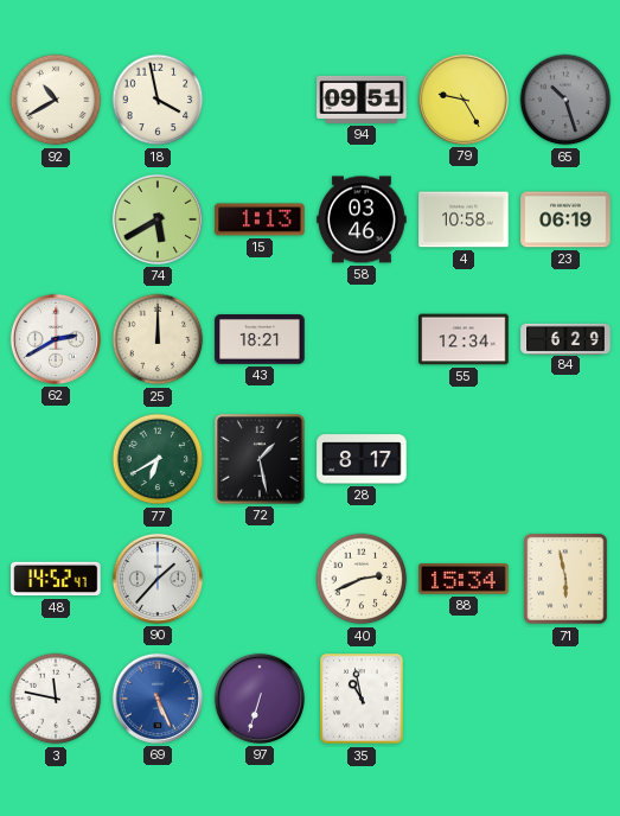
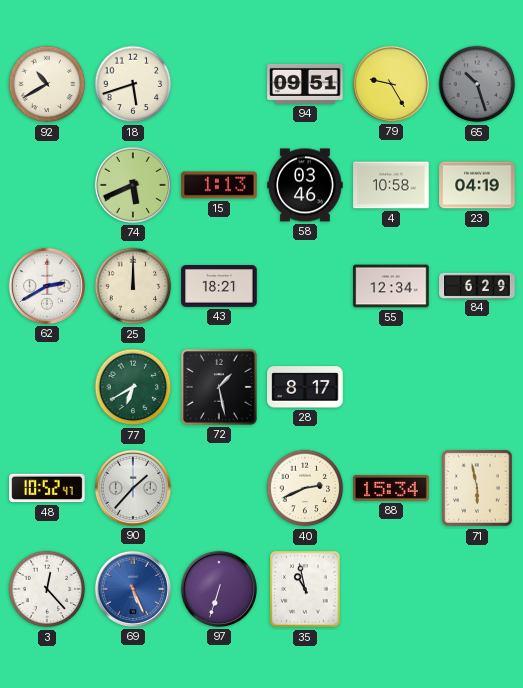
18: 3:58 -> 5:42 (133, 84)
74: 5:40 -> 5:41 (133, 185)
23: 06:19 -> 04:19 (477, 185)
48: 14:52 -> 10:52 (47, 488)
3: 11:47 -> 12:23 (47, 589)
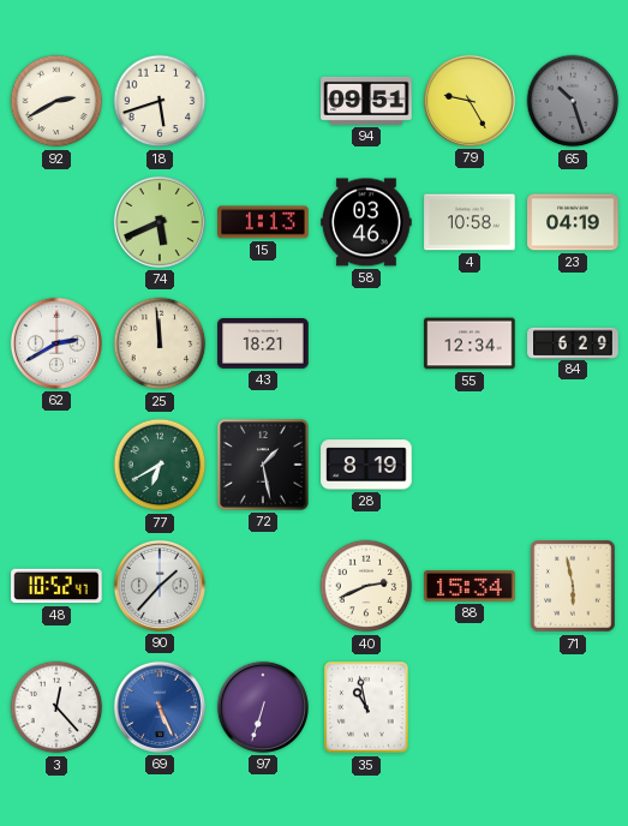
92: 10:40 -> 2:40 (56, 101)
25: 12:00 -> 11:59 (160, 343)
28: 8:17 -> 8:19 (366, 465)
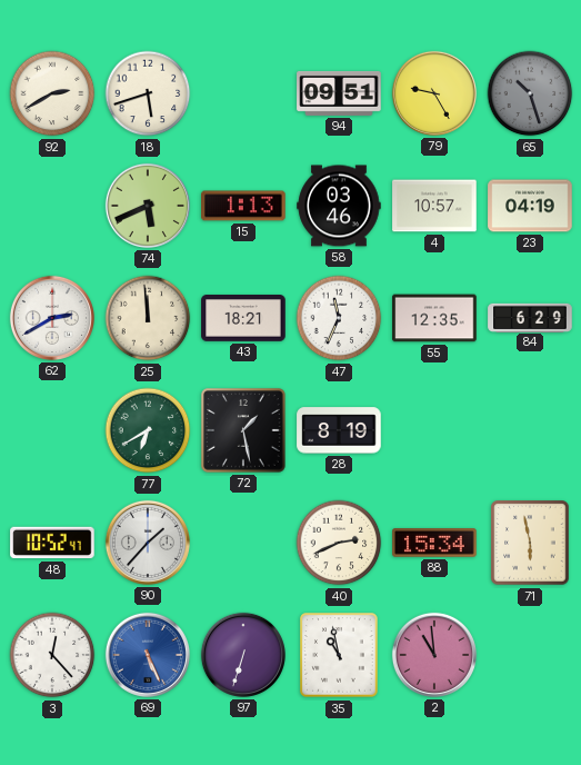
4: 10:58 -> 10:57 (434, 206)
47: none -> 11:34 (339, 318)
55: 12:34 -> 12:35 (434, 318)
2: none -> 10:59 (434, 655)
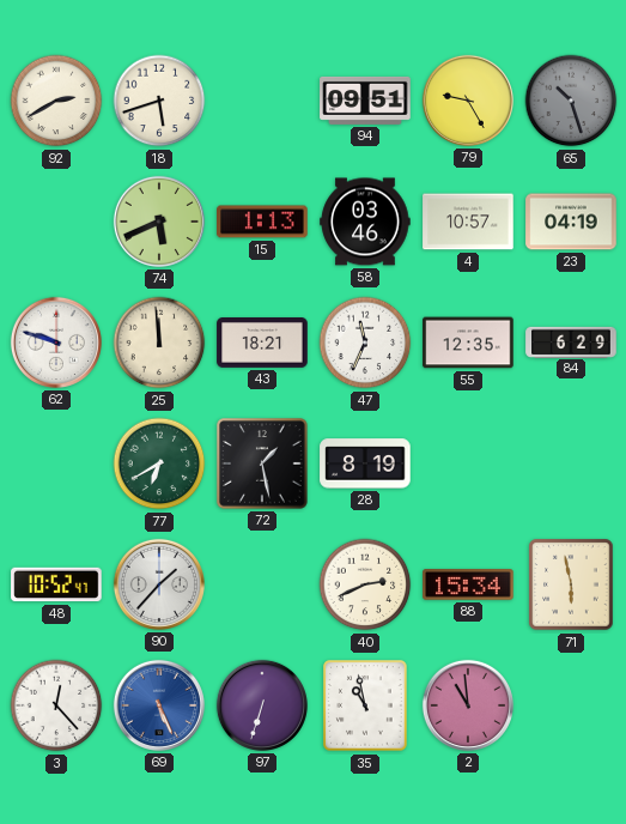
62: 2:40 -> 9:48 (56, 343)
